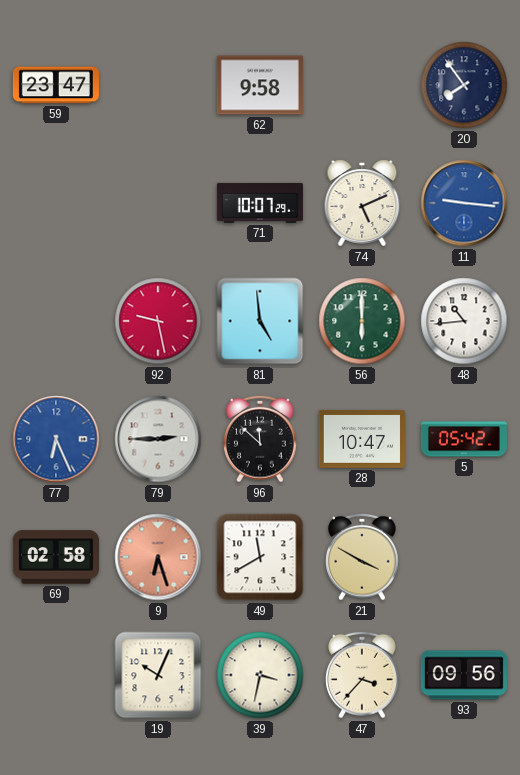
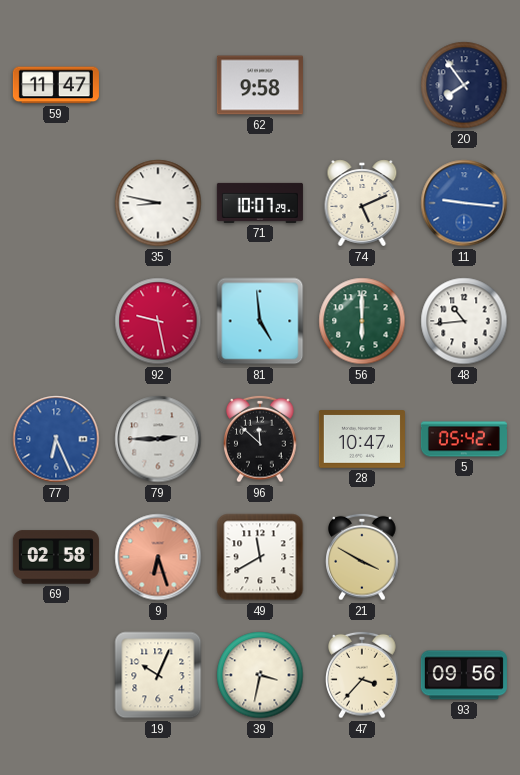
59: 23:47 -> 11:47 (56, 85)
35: none -> 8:47 (158, 203)
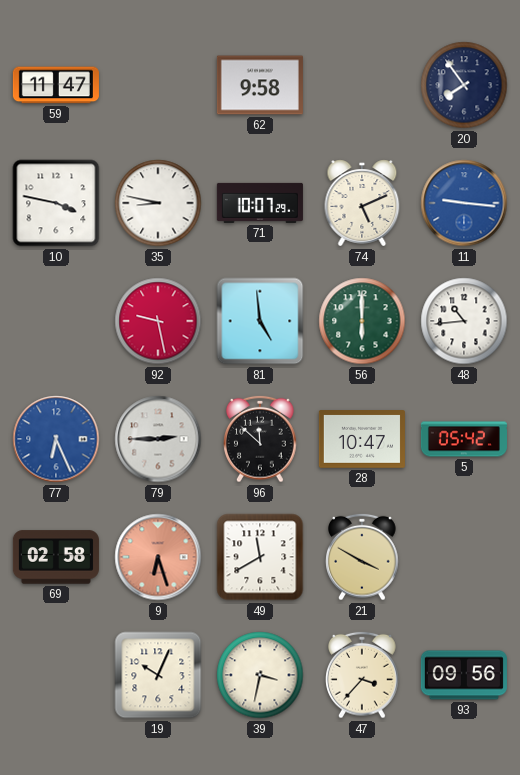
10: none -> 3:47 (56, 203)
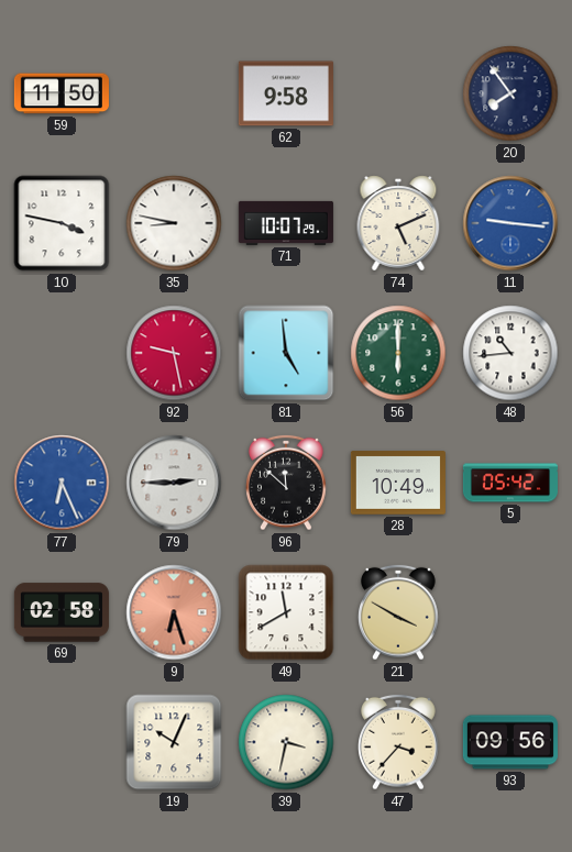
59: 11:47 -> 11:50 (62, 93)
28: 10:47 -> 10:49 (398, 483)
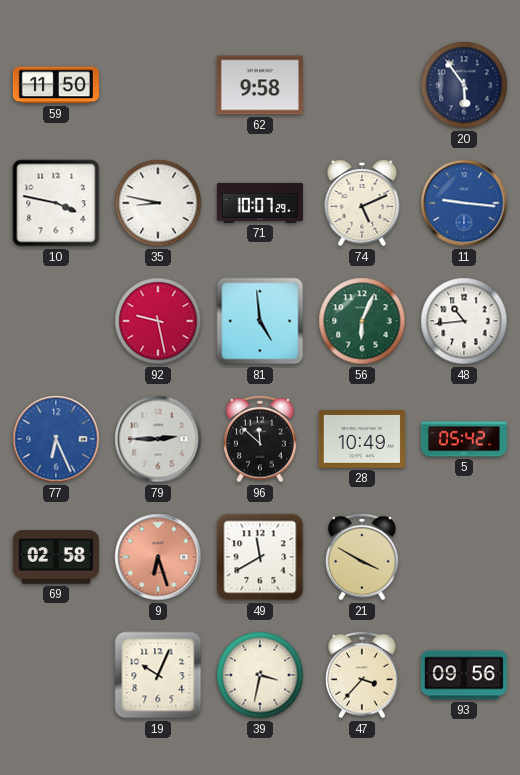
20: 7:54 -> 5:54 (464, 85)
56: 6:00 -> 6:04 (362, 321)
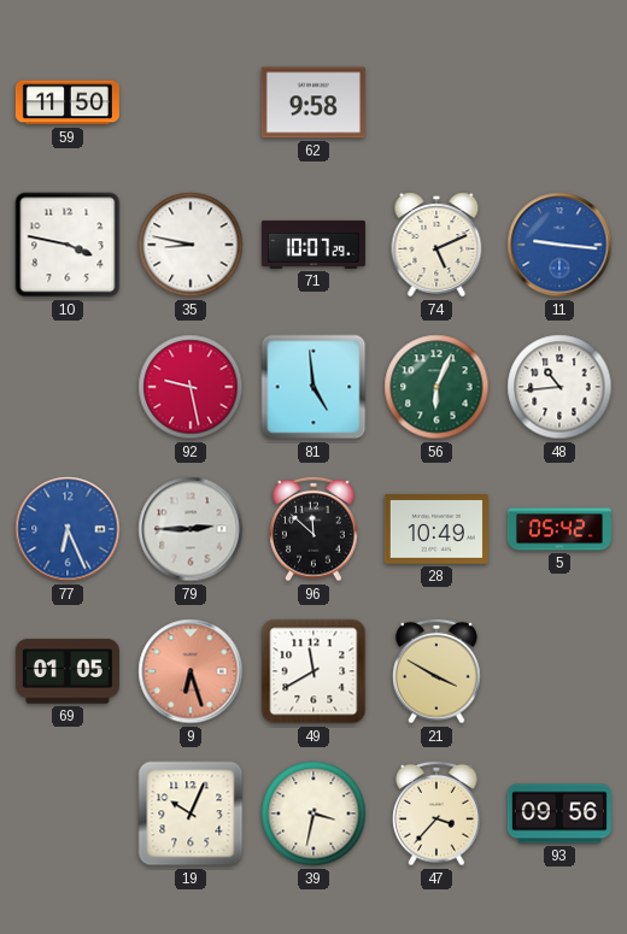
20: 5:54 -> none (464, 85)
69: 02:58 -> 01:05 (68, 671)
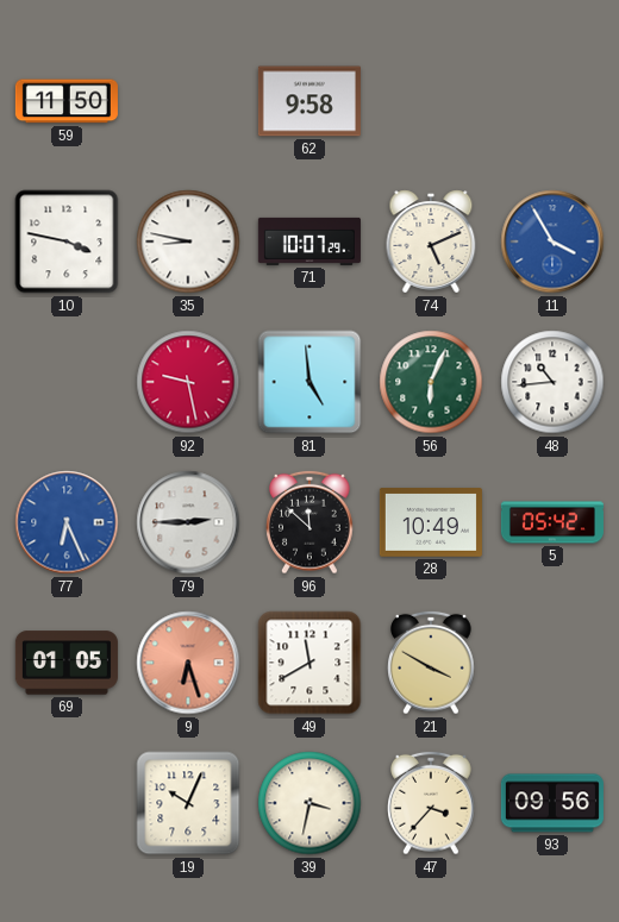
11: 9:16 -> 3:55 (552, 242)
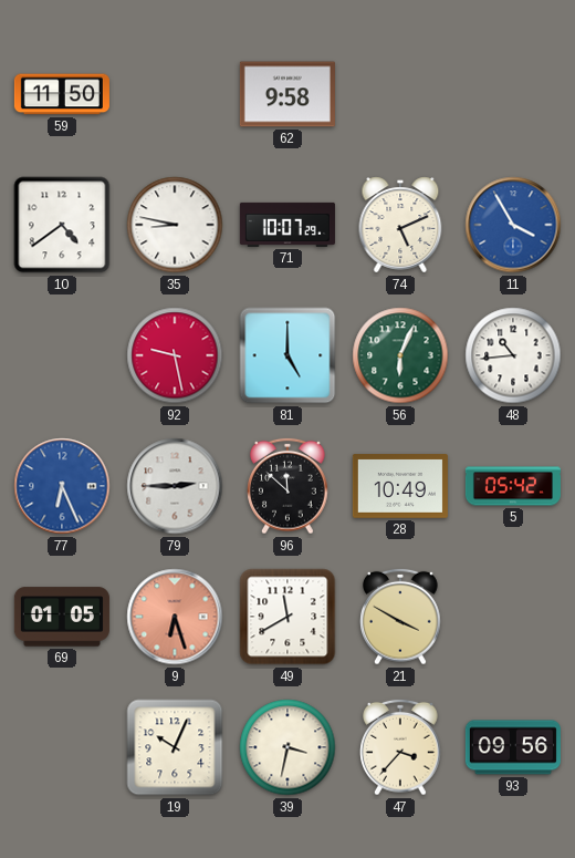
10: 3:47 -> 4:39 (62, 225)
81: 4:59 -> 5:00 (287, 355)
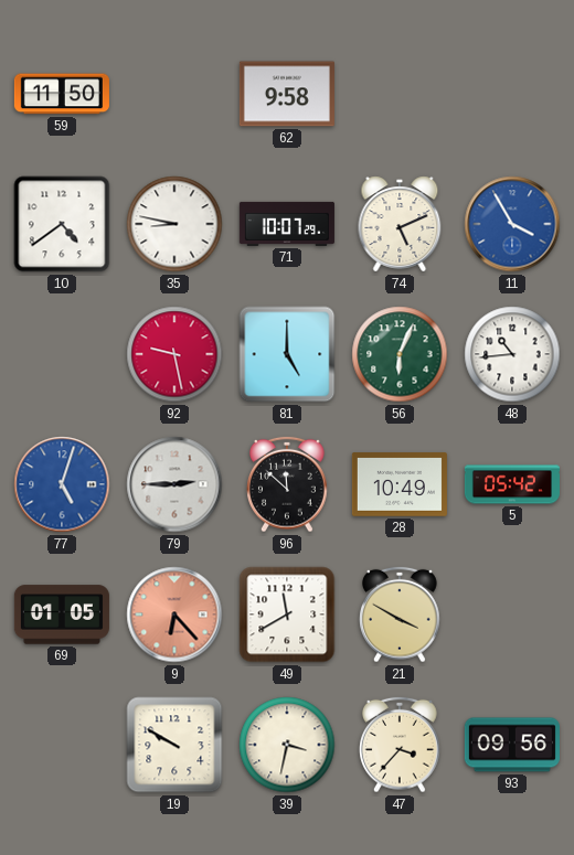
77: 6:26 -> 5:03 (62, 484)
9: 6:27 -> 6:23 (174, 614)
19: 10:04 -> 9:50 (174, 745)
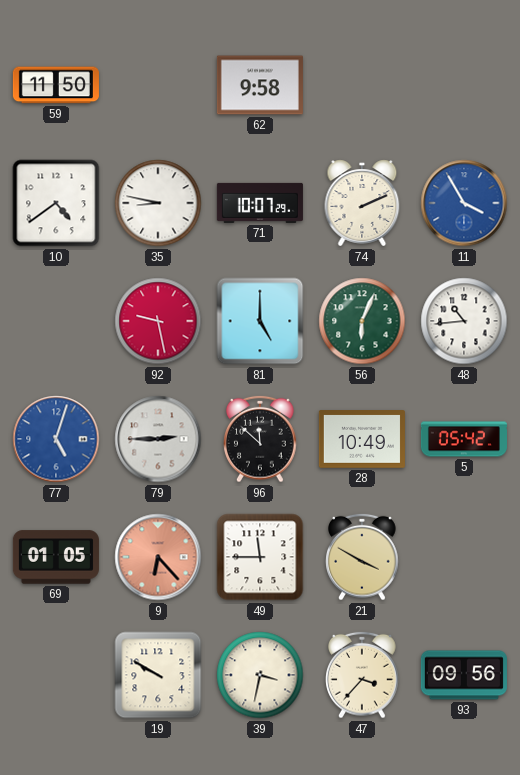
74: 5:11 -> 2:11 (362, 203)
49: 11:40 -> 11:45 (260, 557)
